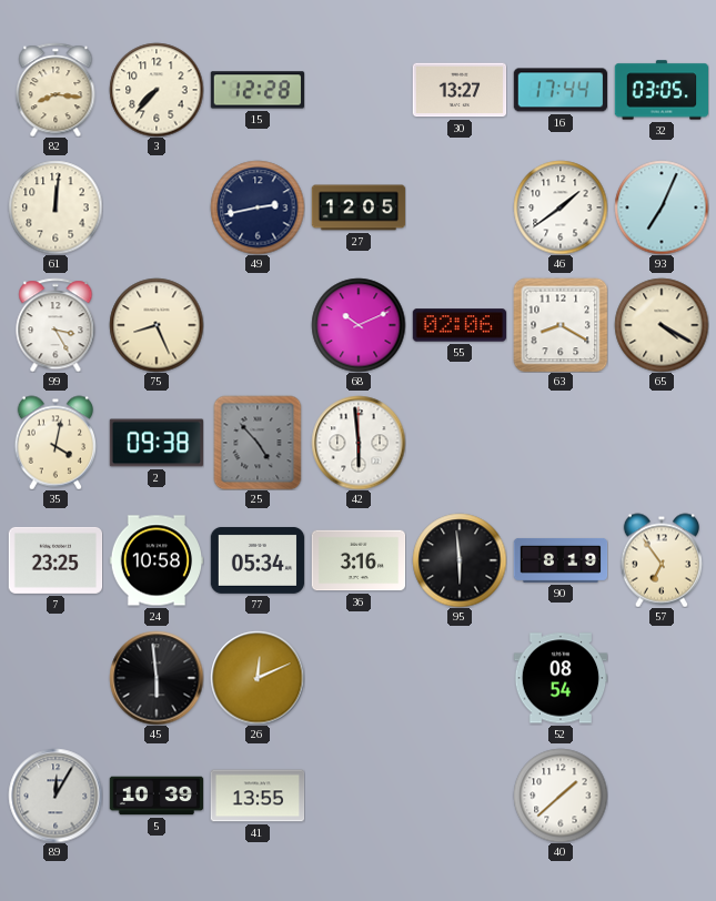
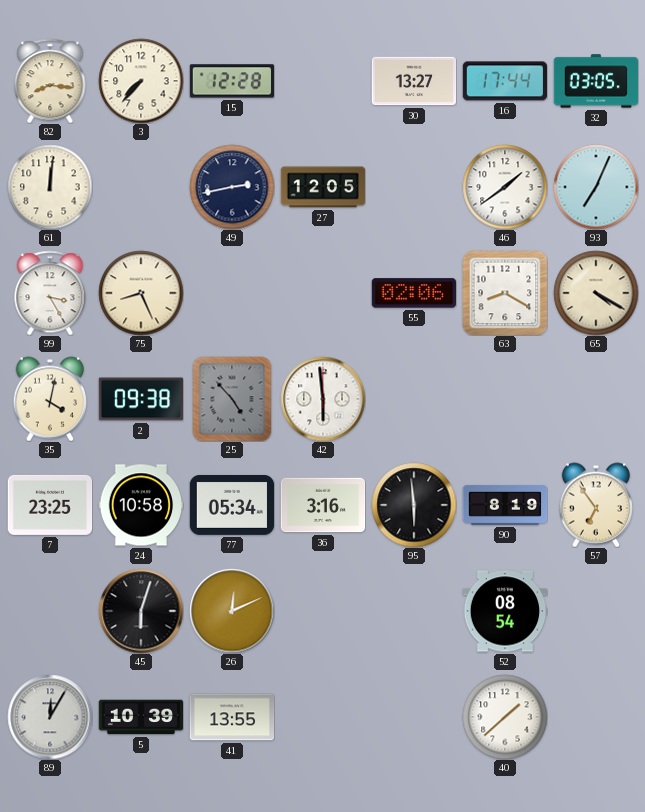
68: 10:11 -> none (359, 325)
45: 5:59 -> 6:03 (141, 611)
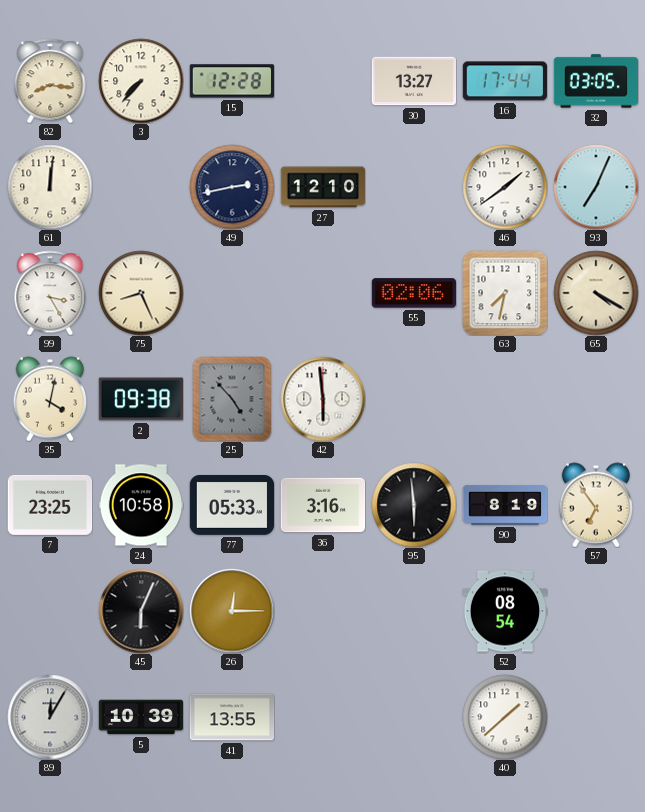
27: 12:05 -> 12:10 (323, 187)
63: 8:20 -> 7:32 (505, 293)
77: 05:34 -> 05:33 (232, 505)
45: 6:03 -> 6:04 (141, 611)
26: 12:11 -> 12:15 (232, 611)
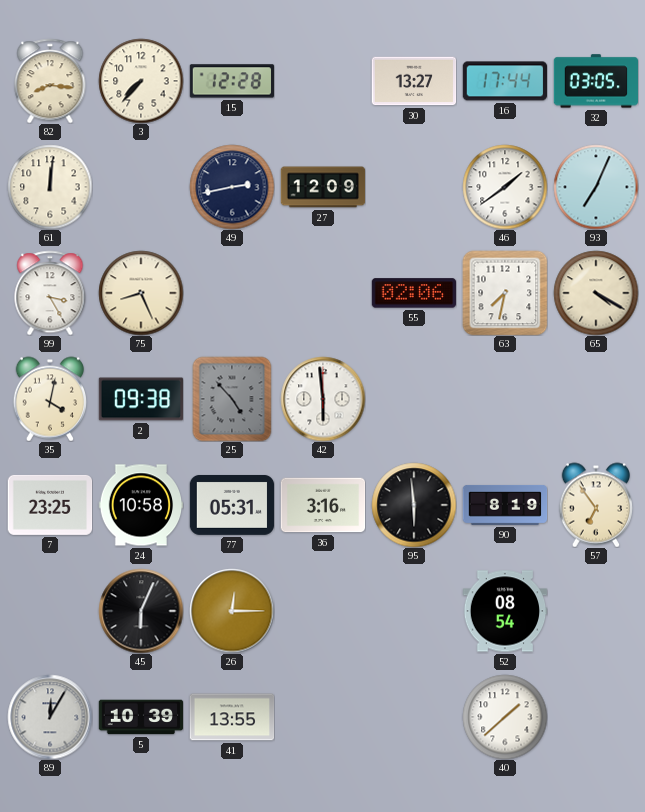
27: 12:10 -> 12:09 (323, 187)
77: 05:33 -> 05:31 (232, 505)
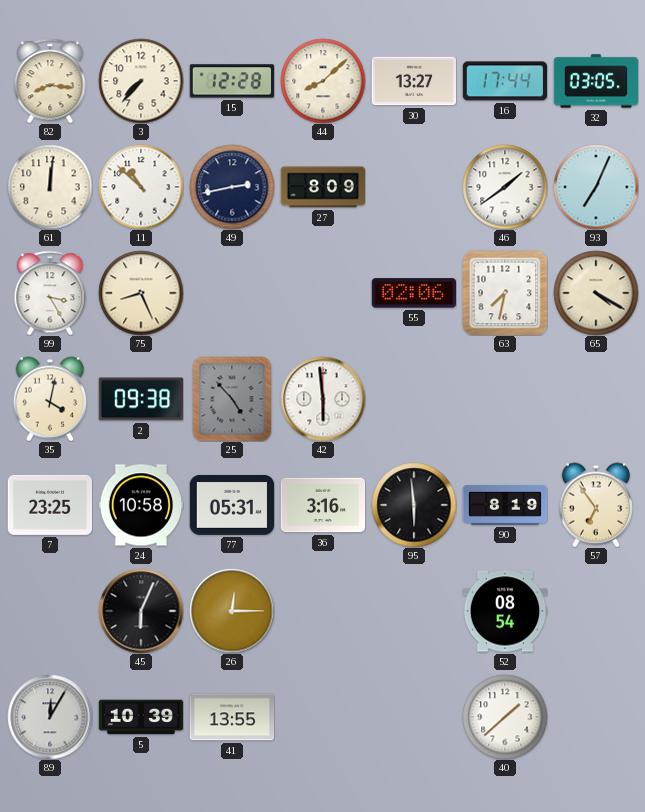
44: none -> 8:08 (323, 81)
11: none -> 10:52 (141, 187)
27: 12:09 -> 8:09 (323, 187)
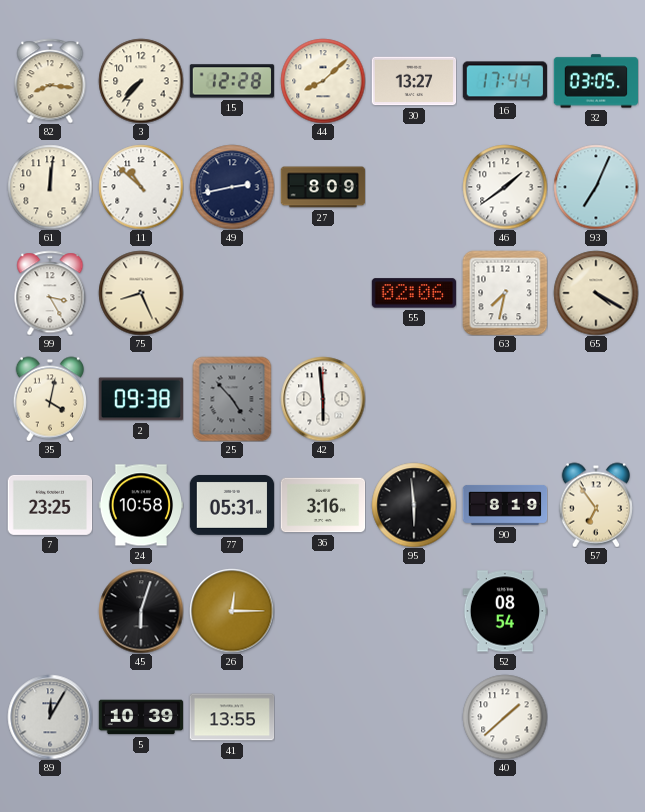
45: 6:04 -> 6:03 (141, 611)
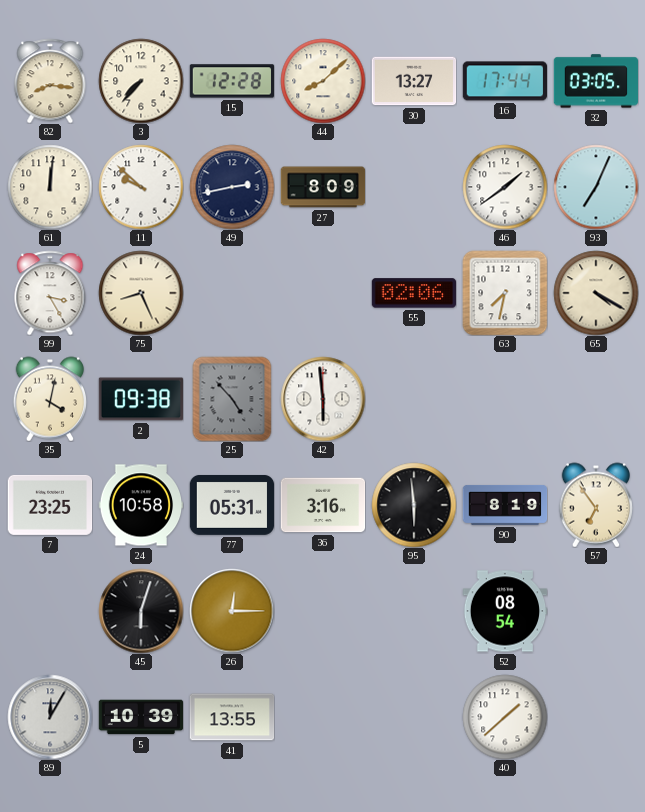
11: 10:52 -> 9:52 (141, 187)
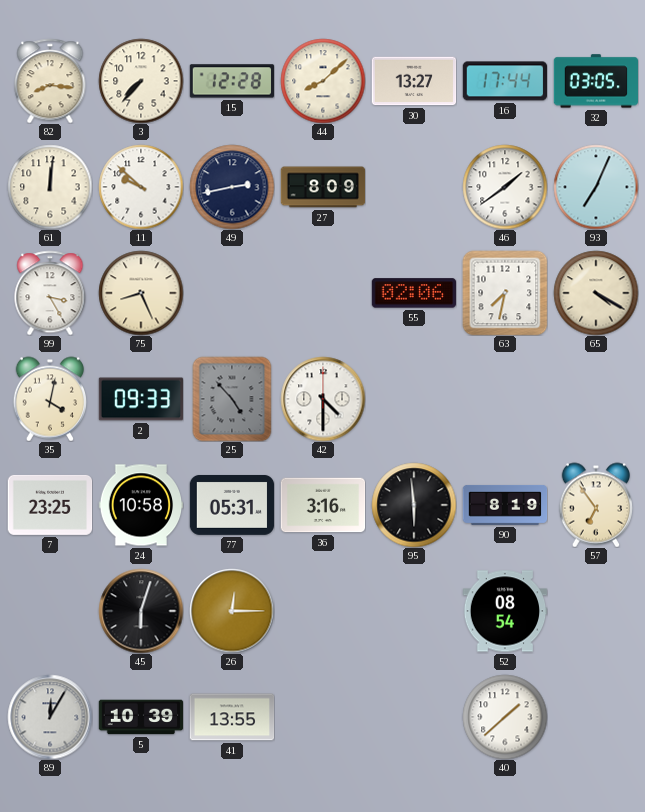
2: 09:38 -> 09:33 (141, 399)
42: 5:59 -> 4:30 (323, 399)
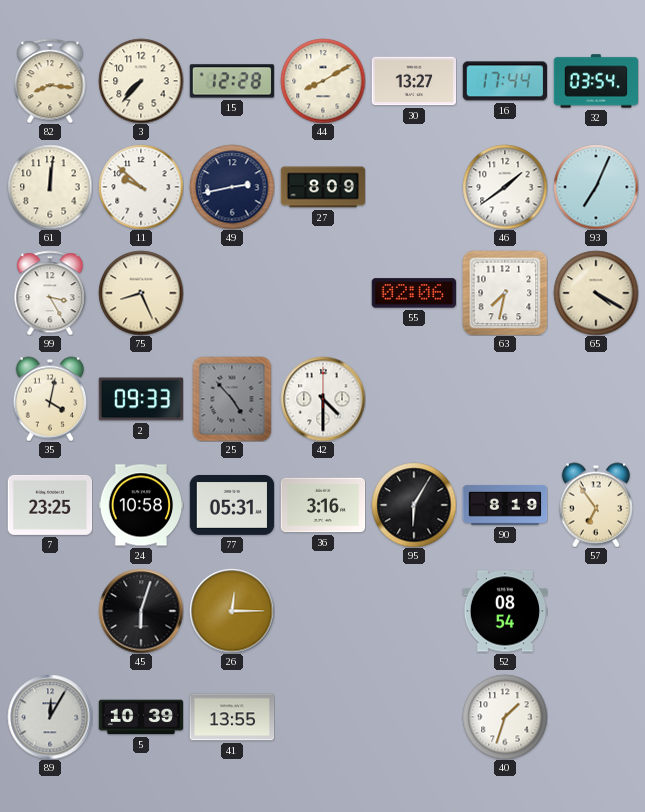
44: 8:08 -> 8:10 (323, 81)
32: 03:05 -> 03:54 (596, 81)
95: 5:59 -> 6:05 (414, 505)
40: 1:38 -> 1:33 (505, 717)
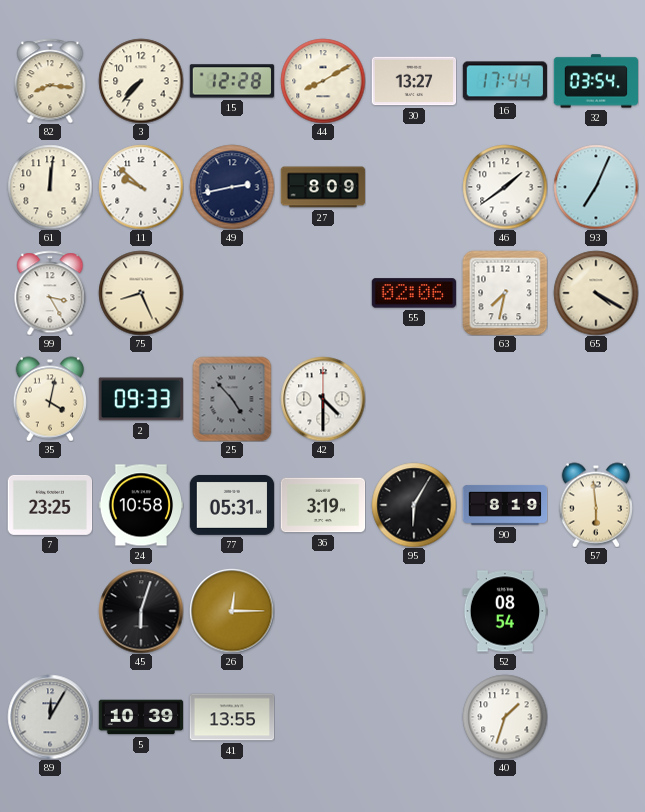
36: 3:16 -> 3:19 (323, 505)
57: 6:54 -> 5:59 (595, 505)
